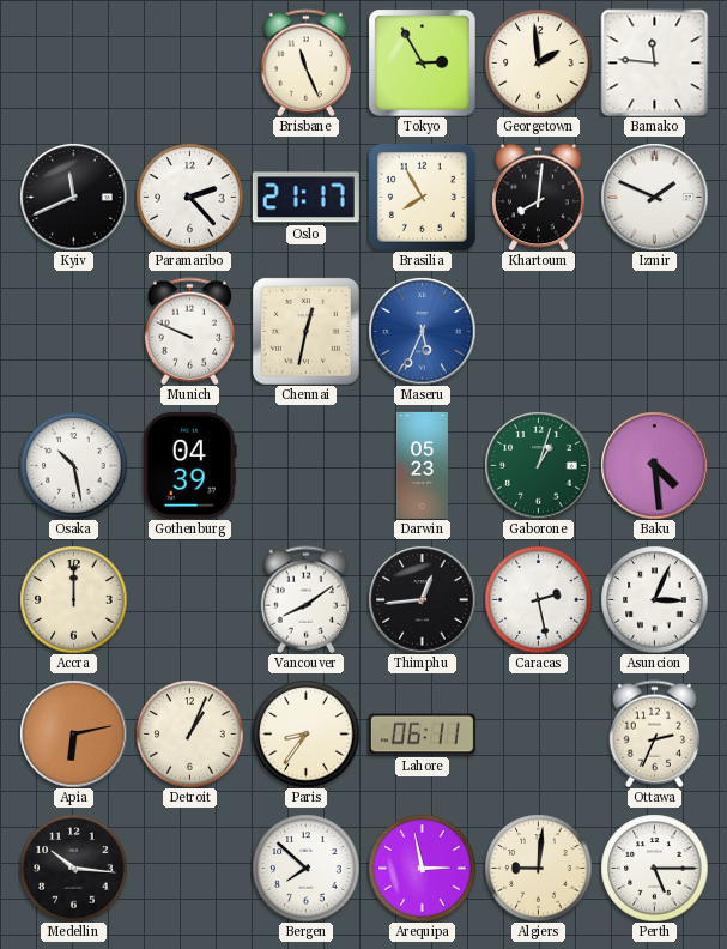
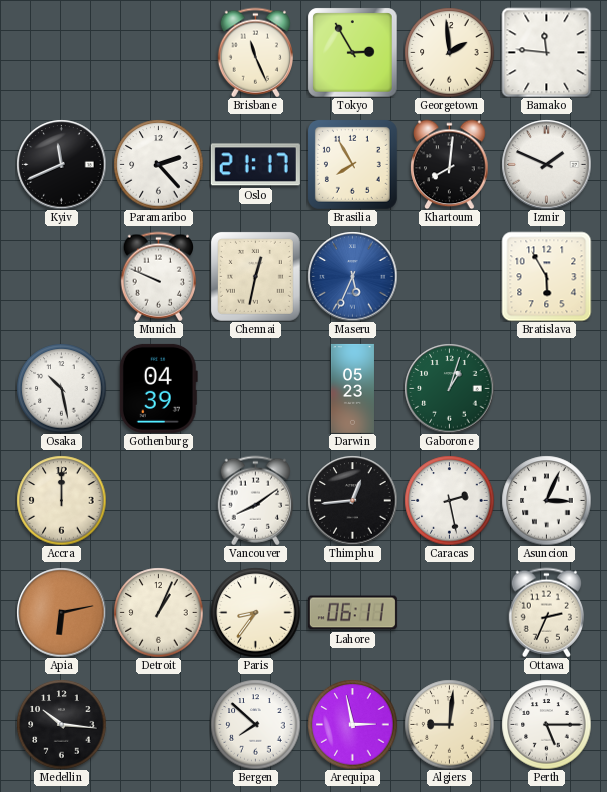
Bratislava: none -> 5:55 (546, 276)
Baku: 4:29 -> none (654, 465)
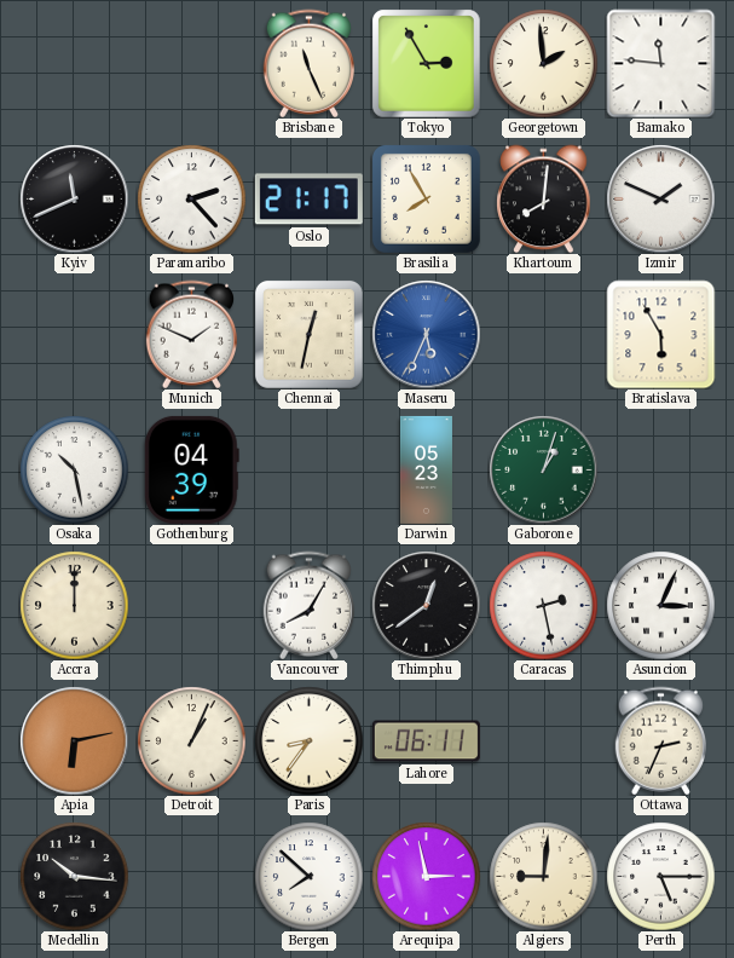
Munich: 9:49 -> 1:49 (191, 334)
Vancouver: 8:09 -> 8:05 (308, 605)
Thimphu: 12:44 -> 12:39 (426, 605)
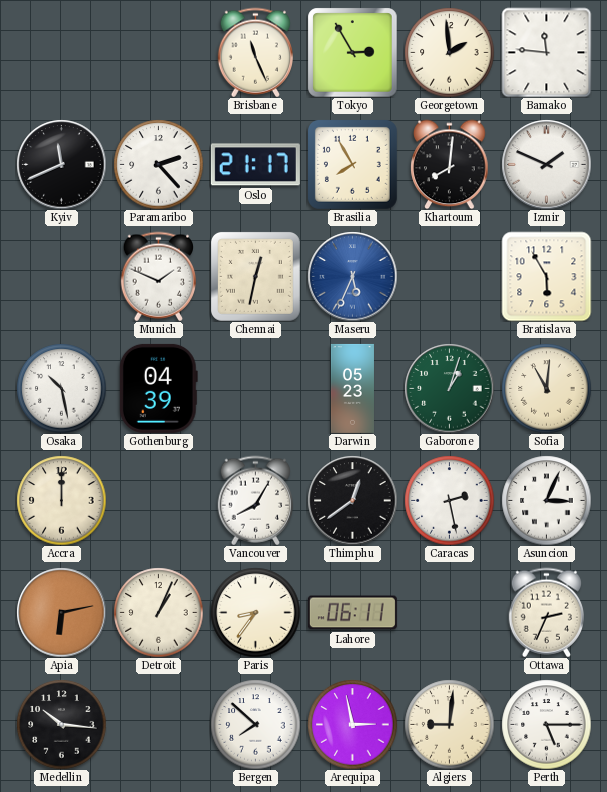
Sofia: none -> 11:01 (546, 388)
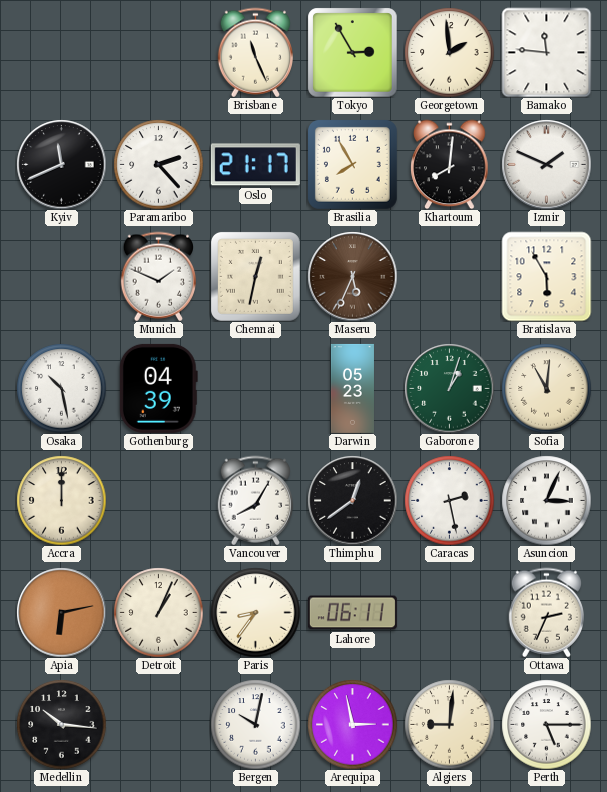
Maseru dial: blue -> brown (352, 276)
Bergen: 7:52 -> 10:02 (255, 724)
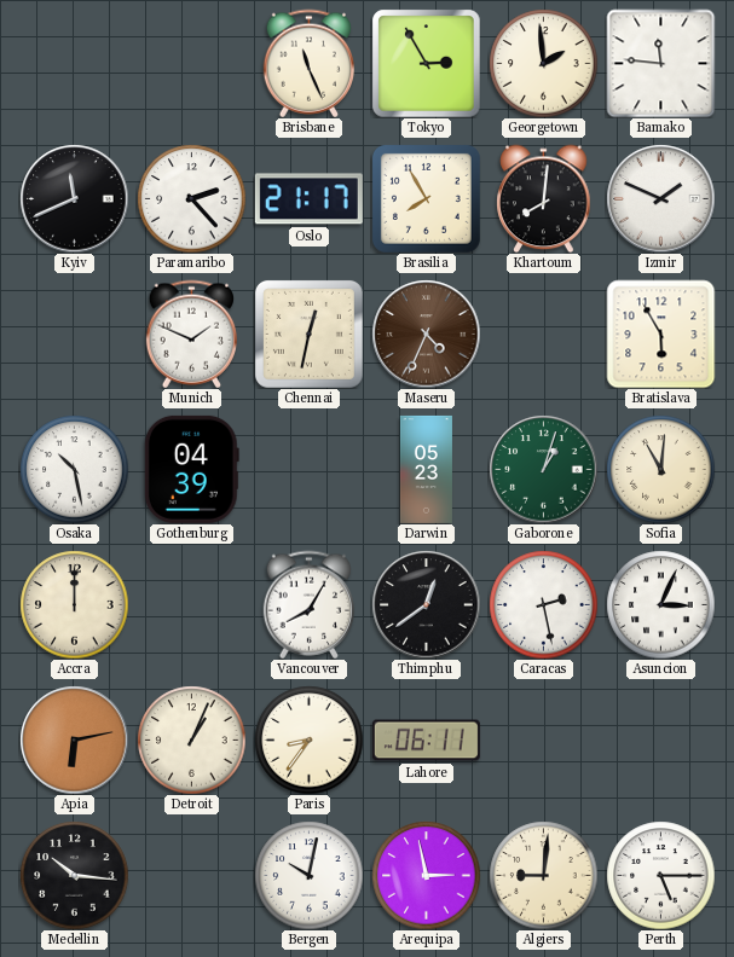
Maseru: 5:34 -> 4:34 (426, 333)
Ottawa: 2:34 -> none (546, 612)
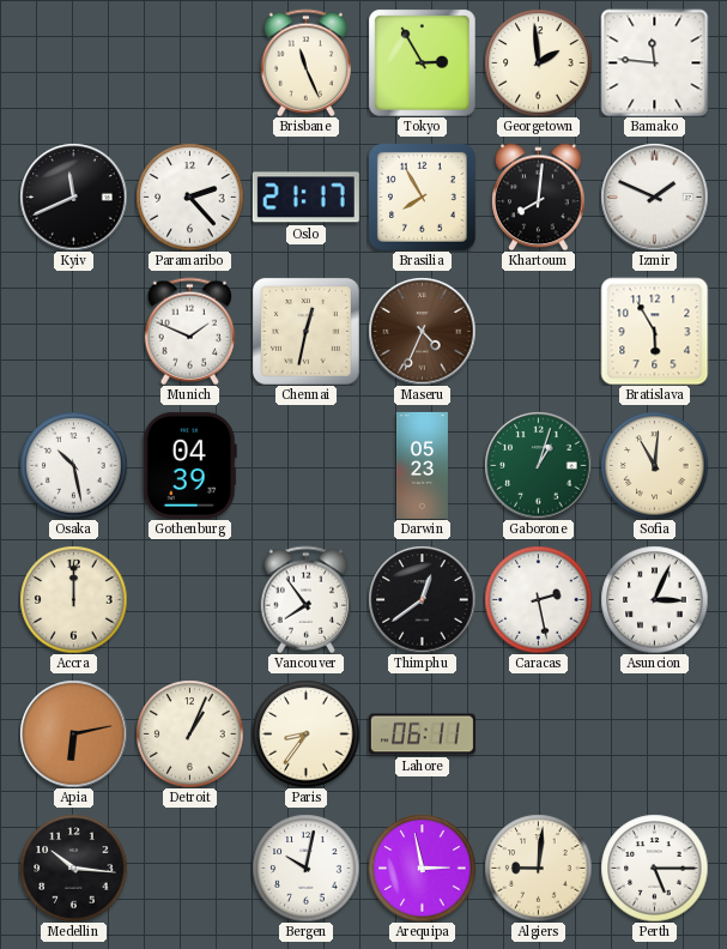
Vancouver: 8:05 -> 7:54 (305, 599)
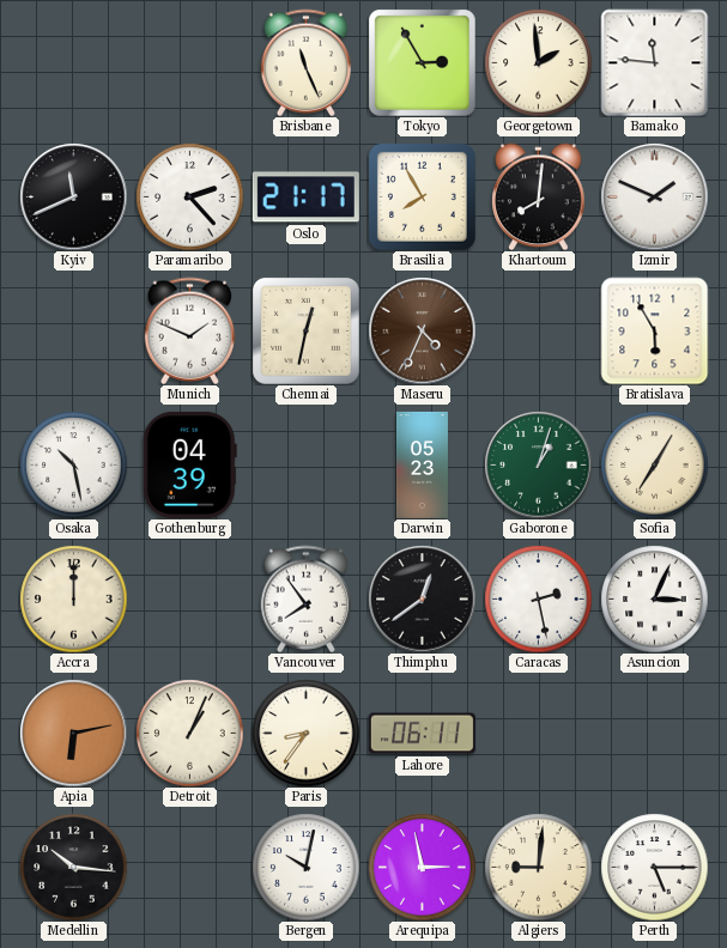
Sofia: 11:01 -> 7:05 (654, 464)
